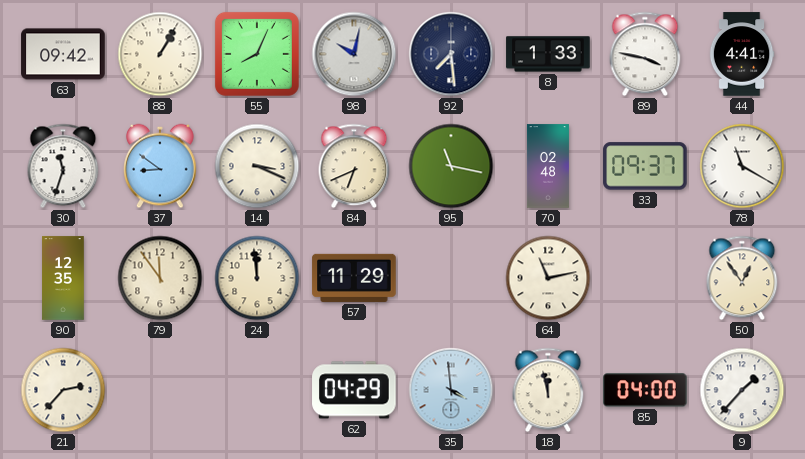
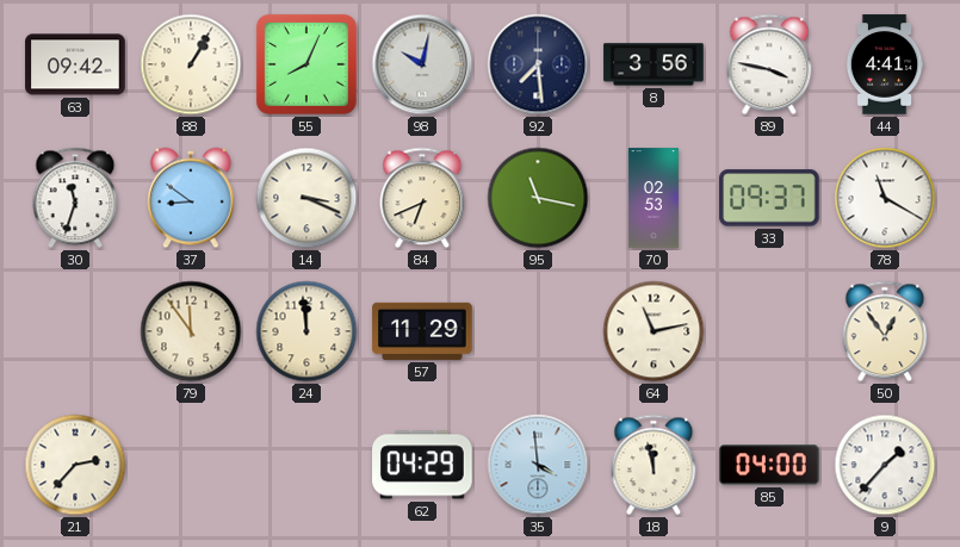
8: 1:33 -> 3:56 (654, 64)
70: 02:48 -> 02:53 (654, 198)
90: 12:35 -> none (63, 278)
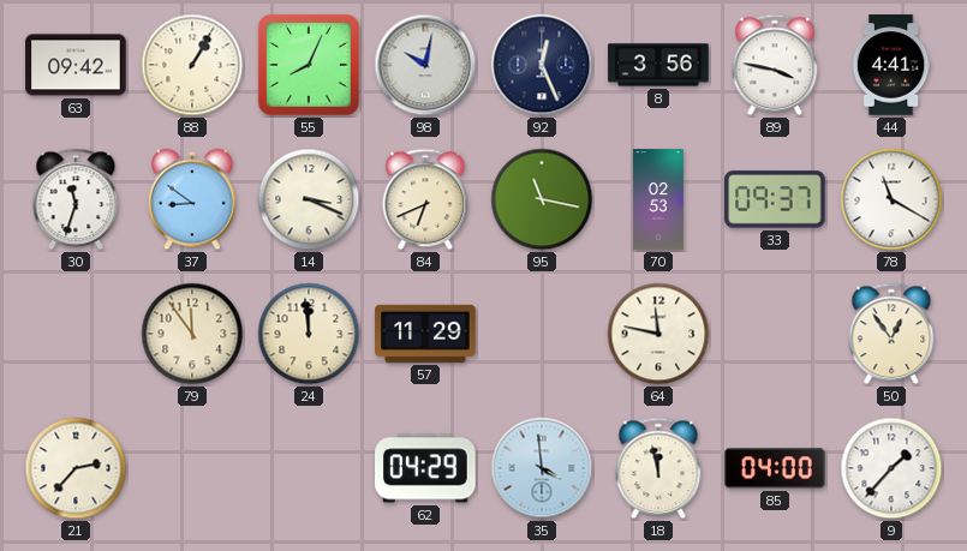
92: 7:29 -> 12:26 (542, 65)
64: 11:13 -> 11:47 (658, 334)
